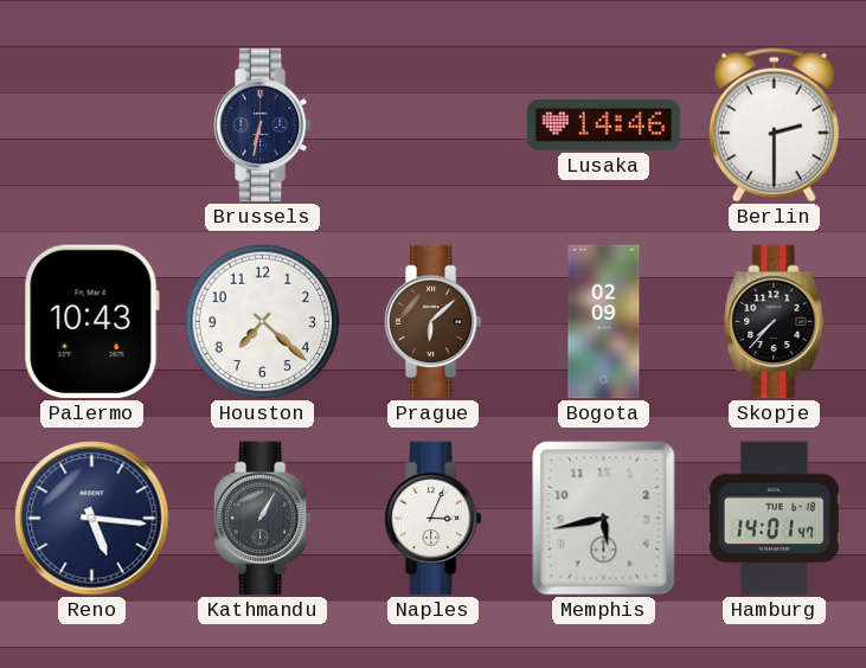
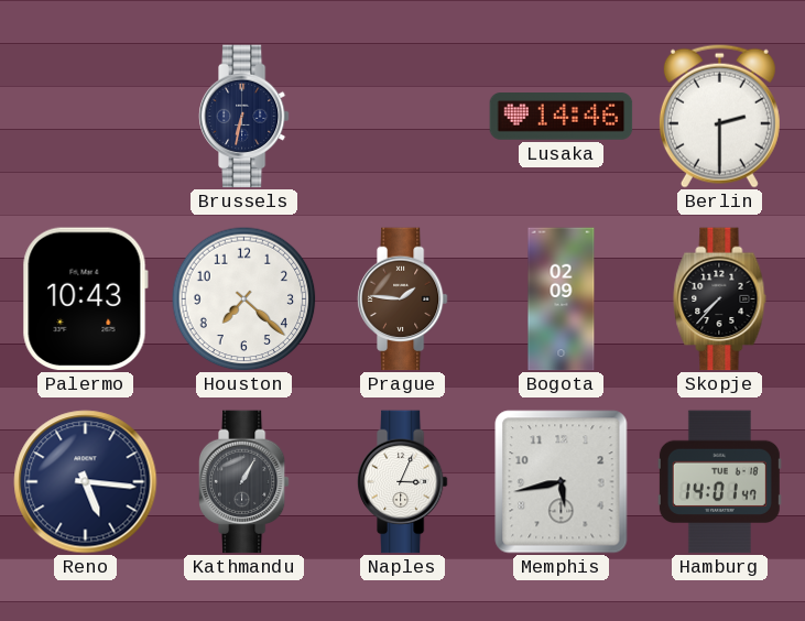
Prague: 6:08 -> 1:46 (402, 299)
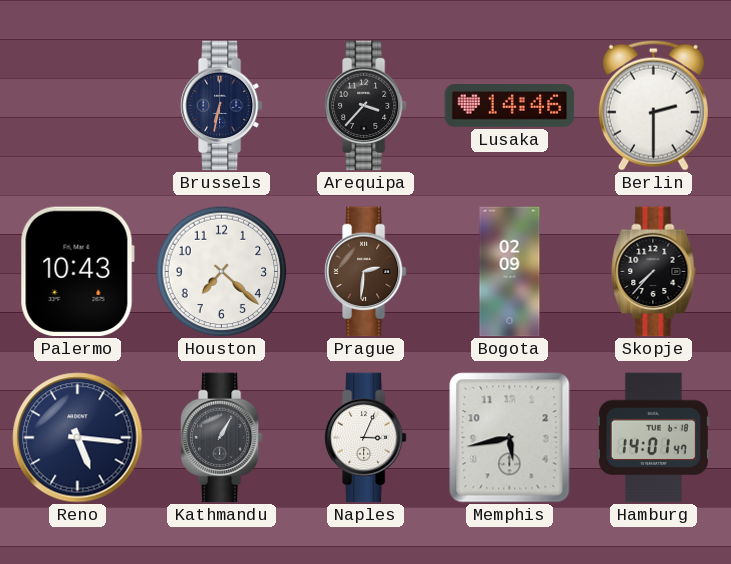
Arequipa: none -> 3:37 (365, 106)
Prague: 1:46 -> 2:31 (365, 272)
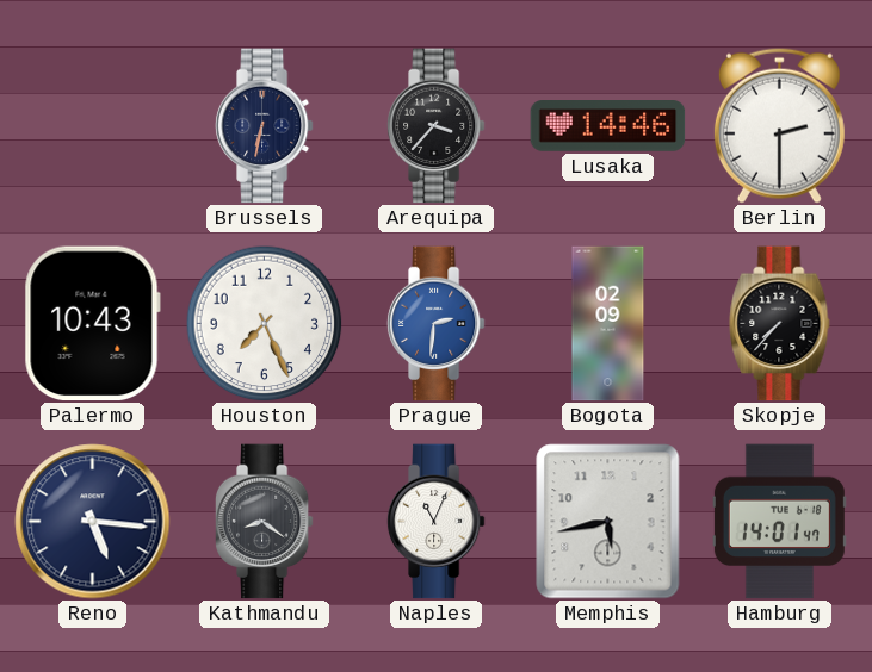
Houston: 7:22 -> 7:26 (265, 324)
Prague dial: brown -> blue (435, 324)
Kathmandu: 1:05 -> 8:21 (264, 522)
Naples: 3:04 -> 11:04 (435, 522)
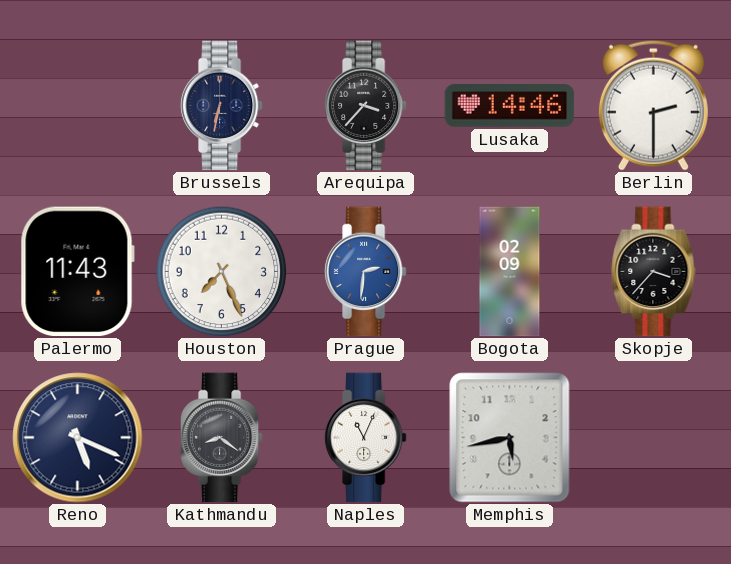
Palermo: 10:43 -> 11:43 (77, 272)
Skopje: 7:37 -> 3:37 (654, 272)
Reno: 5:16 -> 5:19 (78, 438)
Hamburg: 14:01 -> none (779, 522)
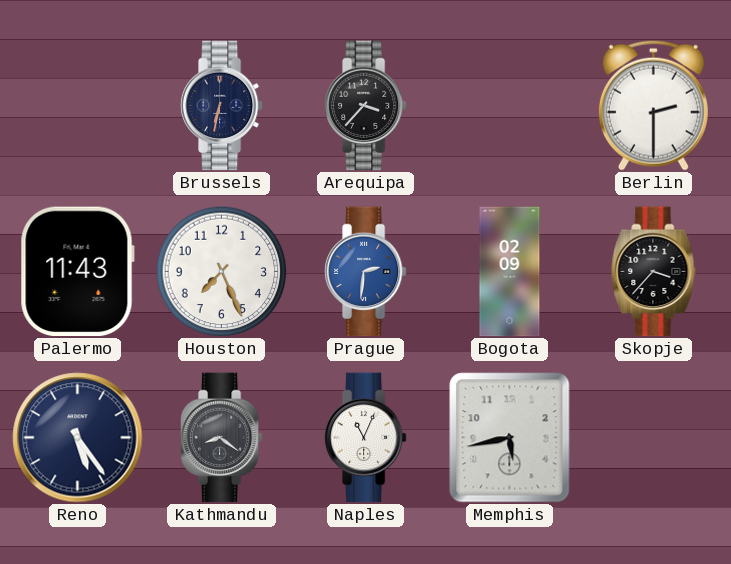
Lusaka: 14:46 -> none (510, 106)
Reno: 5:19 -> 5:24 (78, 438)
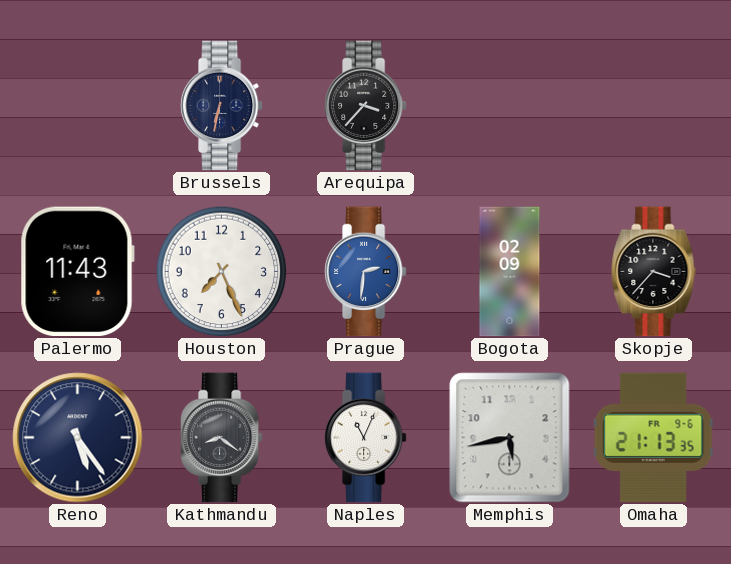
Berlin: 2:30 -> none (653, 105)
Omaha: none -> 21:13 (654, 438)
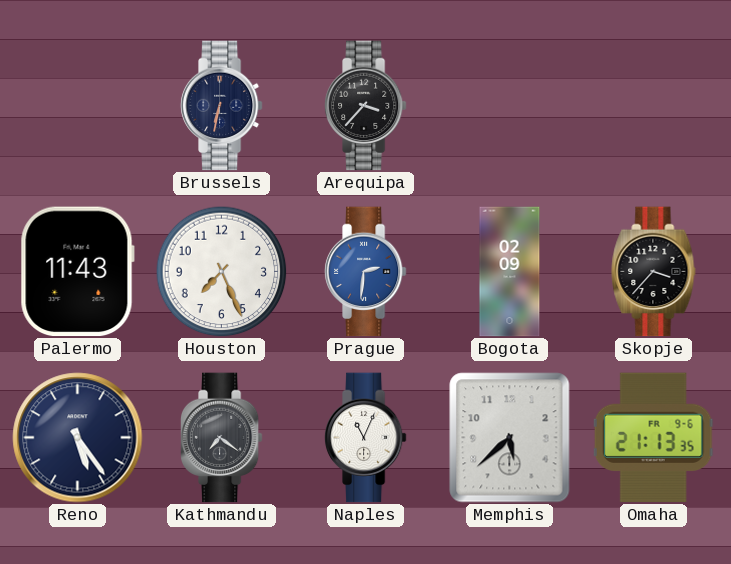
Kathmandu: 8:21 -> 7:21 (221, 438)
Memphis: 5:43 -> 5:38 (510, 438)
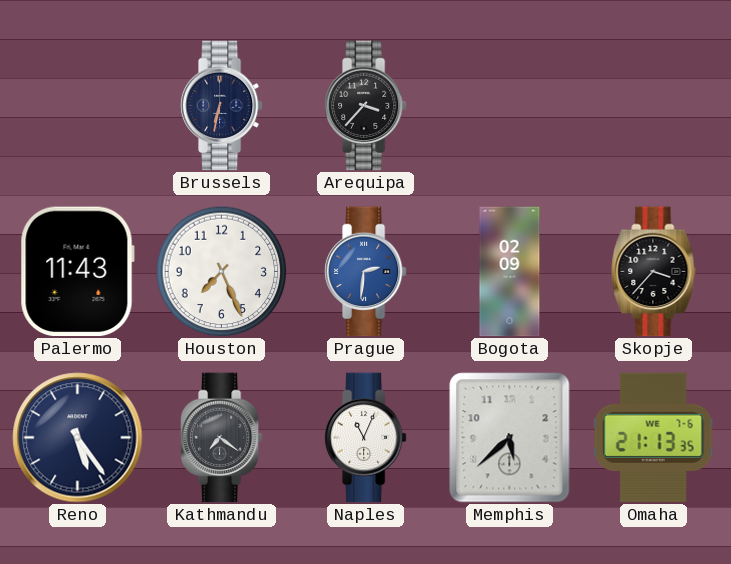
Omaha date: FR 9-6 -> WE 7-6 (654, 438)
